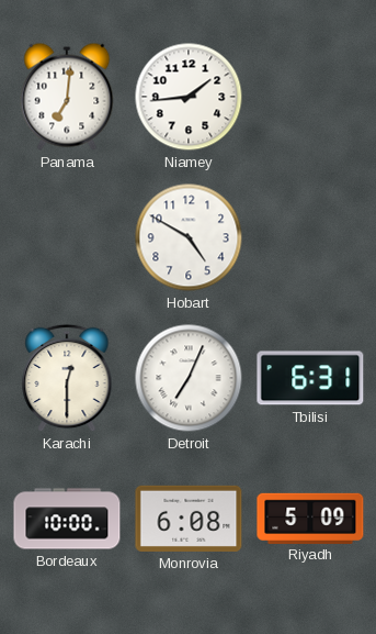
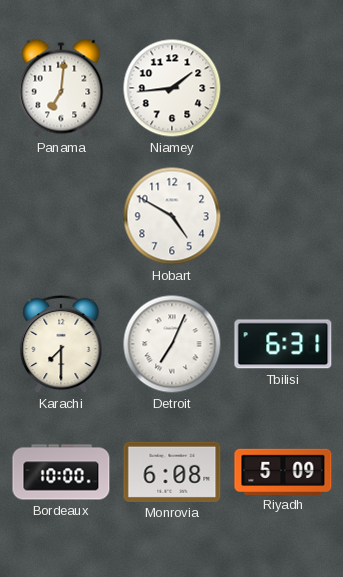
Karachi: 12:30 -> 7:30 (61, 344)
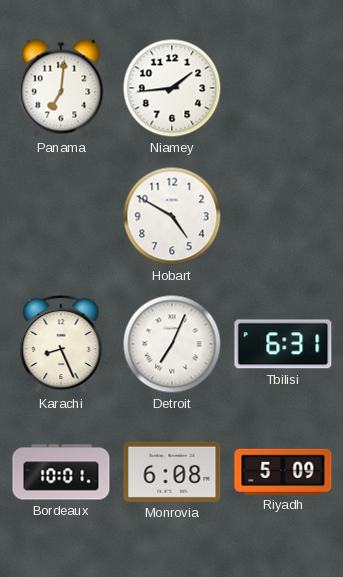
Karachi: 7:30 -> 8:26 (61, 344)
Bordeaux: 10:00 -> 10:01 (61, 472)
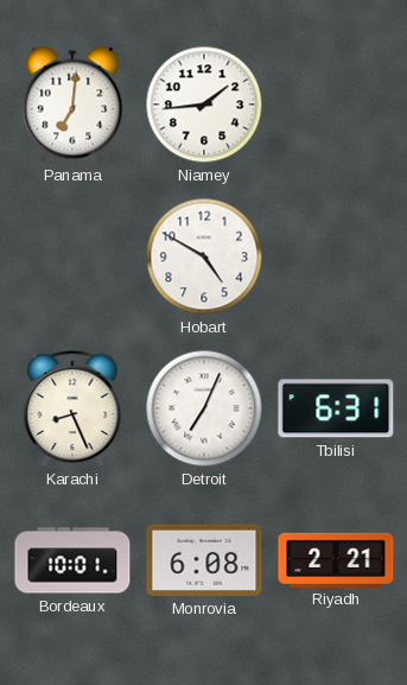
Riyadh: 5:09 -> 2:21 (336, 559)
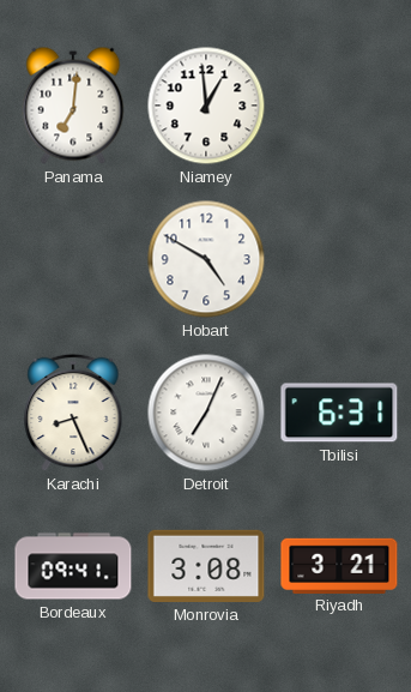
Niamey: 1:44 -> 12:59 (206, 106)
Bordeaux: 10:01 -> 09:41 (73, 566)
Monrovia: 6:08 -> 3:08 (206, 566)
Riyadh: 2:21 -> 3:21 (339, 565)
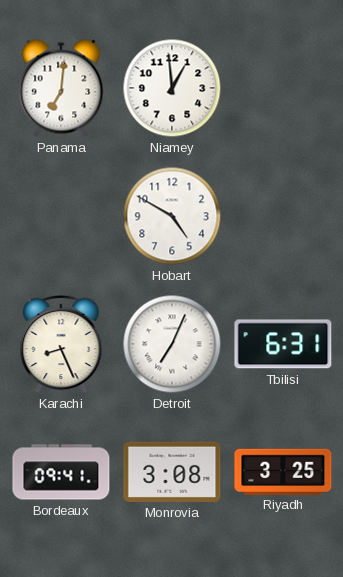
Riyadh: 3:21 -> 3:25 (283, 471)
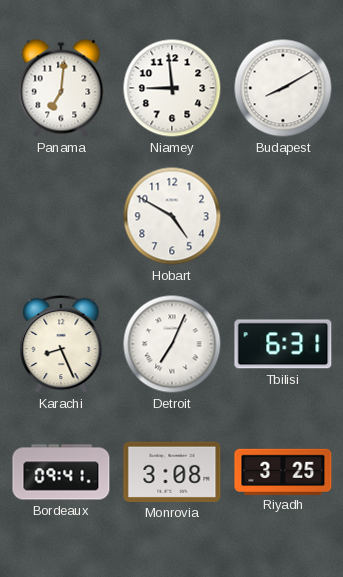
Niamey: 12:59 -> 8:59 (172, 88)
Budapest: none -> 8:10 (283, 88)
